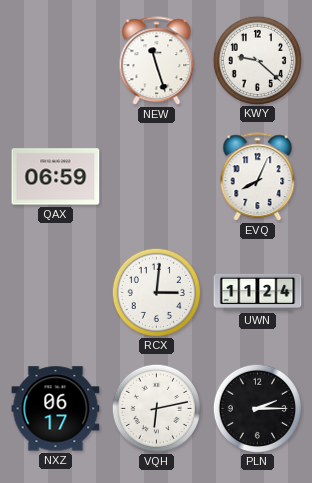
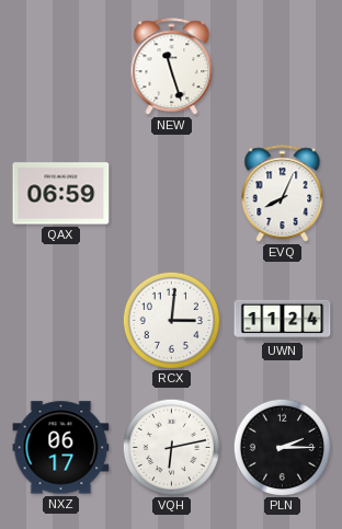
KWY: 9:22 -> none (257, 60)
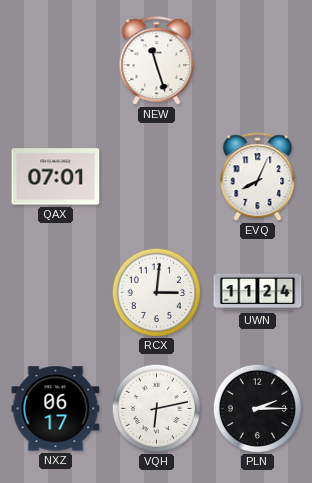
QAX: 06:59 -> 07:01 (56, 177)
